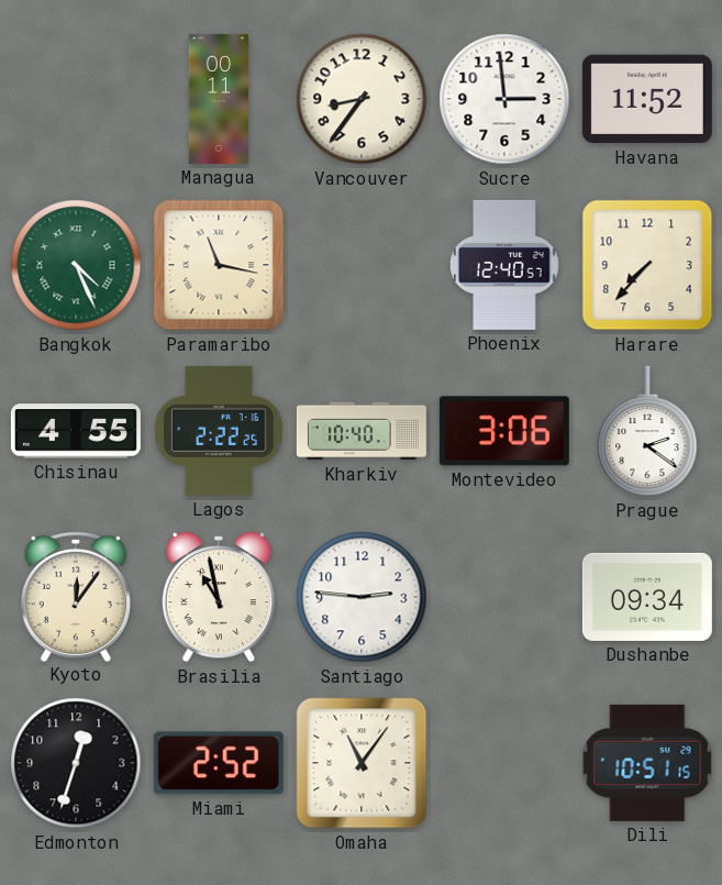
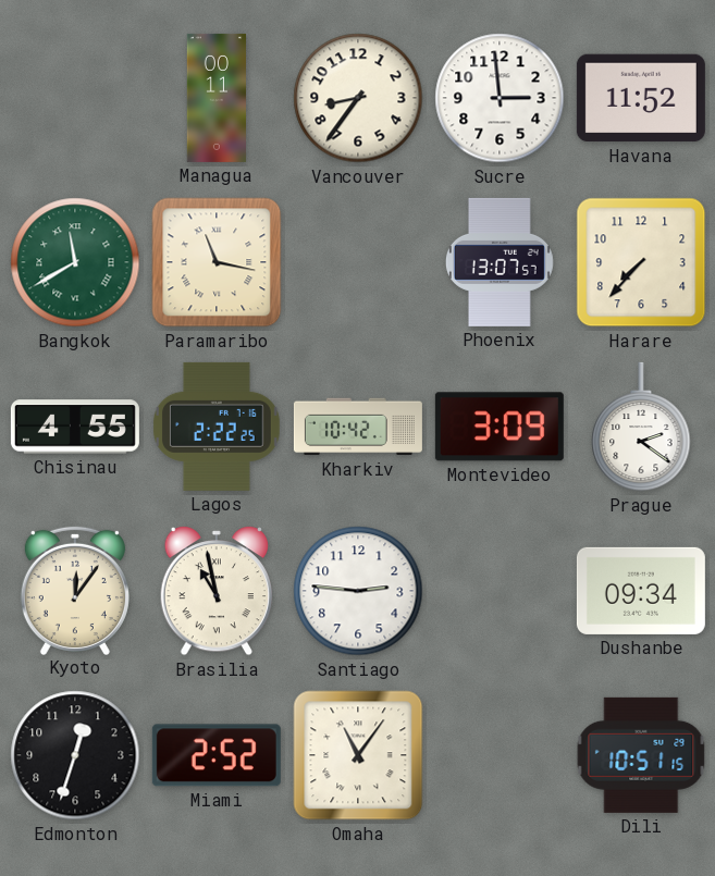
Bangkok: 4:26 -> 11:40 (75, 262)
Phoenix: 12:40 -> 13:07 (500, 262)
Kharkiv: 10:40 -> 10:42 (358, 427)
Montevideo: 3:06 -> 3:09 (500, 427)
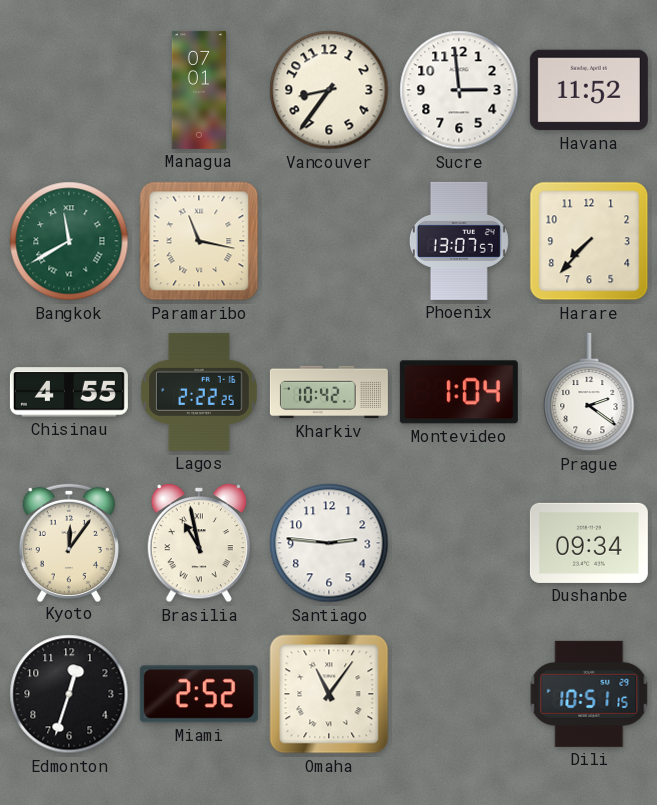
Managua: 00:11 -> 07:01 (198, 90)
Montevideo: 3:09 -> 1:04 (459, 392)
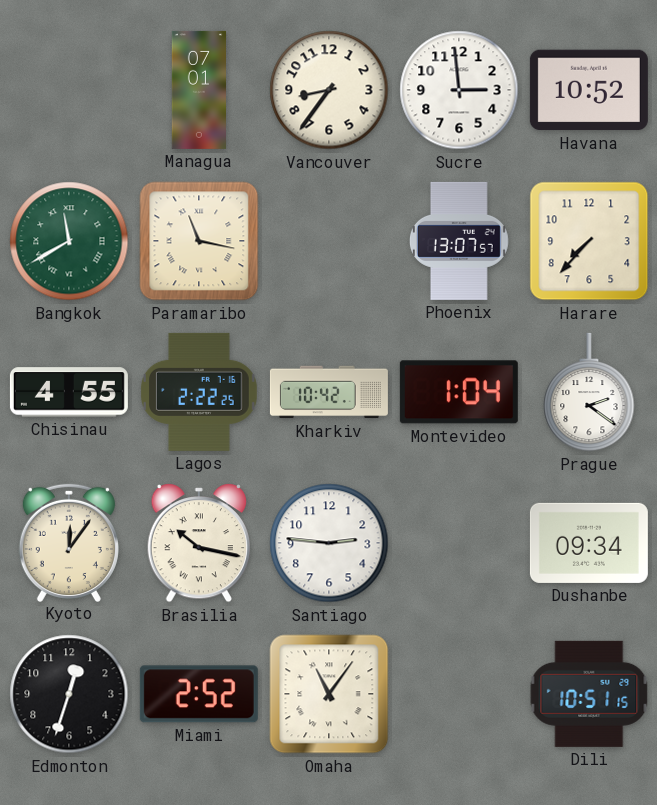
Havana: 11:52 -> 10:52 (589, 90)
Brasilia: 10:58 -> 10:17 (198, 544)
